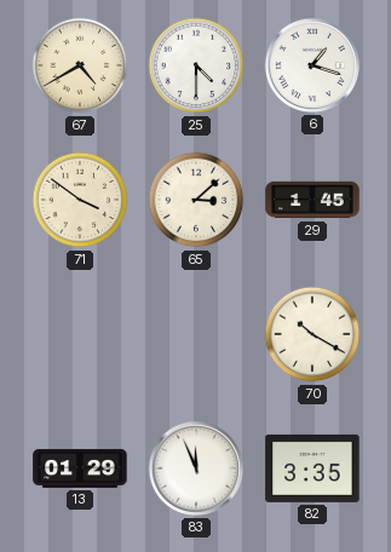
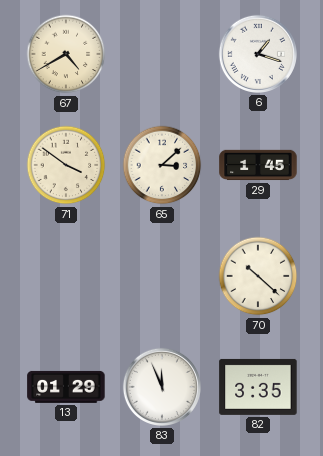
25: 4:30 -> none (196, 65)
70: 10:20 -> 10:22 (258, 276)
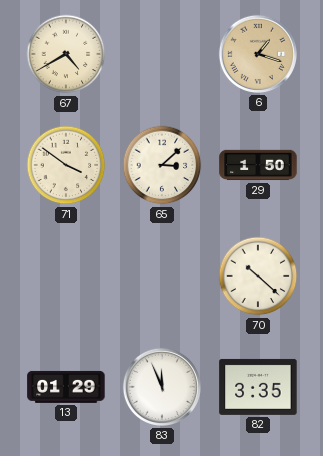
6 dial: white -> champagne (258, 54)
29: 1:45 -> 1:50 (258, 165)
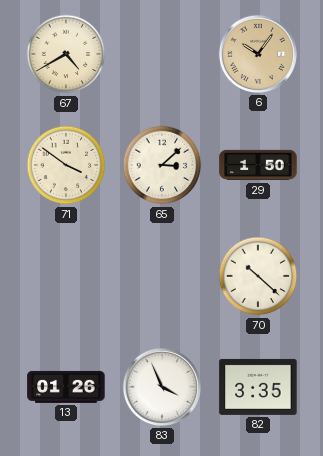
6: 1:18 -> 10:06 (258, 54)
13: 01:29 -> 01:26 (66, 387)
83: 11:56 -> 3:56 (162, 387)
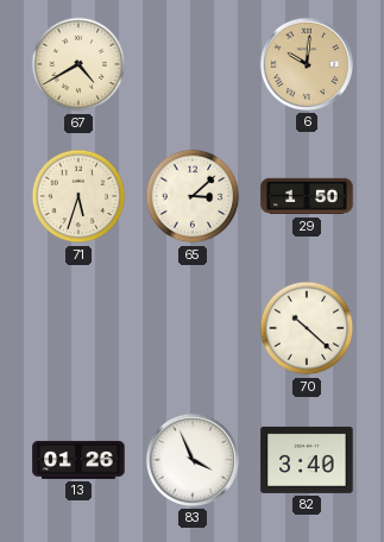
6: 10:06 -> 10:01 (307, 64)
71: 3:51 -> 5:33 (78, 196)
82: 3:35 -> 3:40 (307, 460)
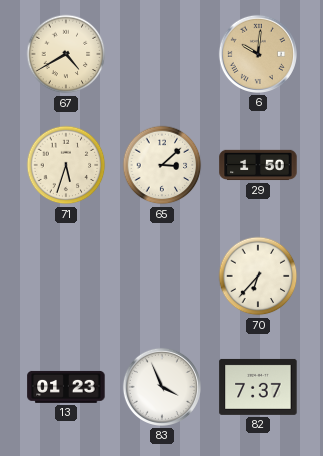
70: 10:22 -> 6:37 (258, 276)
13: 01:26 -> 01:23 (66, 387)
82: 3:40 -> 7:37 (258, 387)
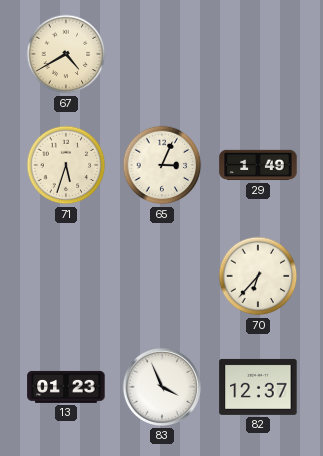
6: 10:01 -> none (258, 54)
65: 3:08 -> 3:04 (162, 165)
29: 1:50 -> 1:49 (258, 165)
82: 7:37 -> 12:37 (258, 387)
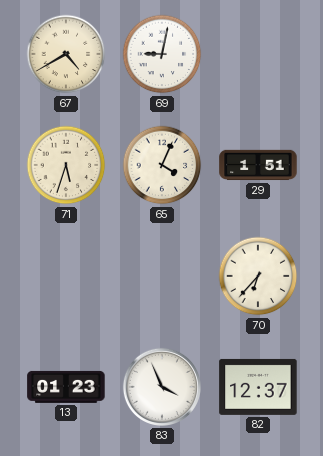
69: none -> 9:02 (162, 54)
65: 3:04 -> 4:04 (162, 165)
29: 1:49 -> 1:51 (258, 165)
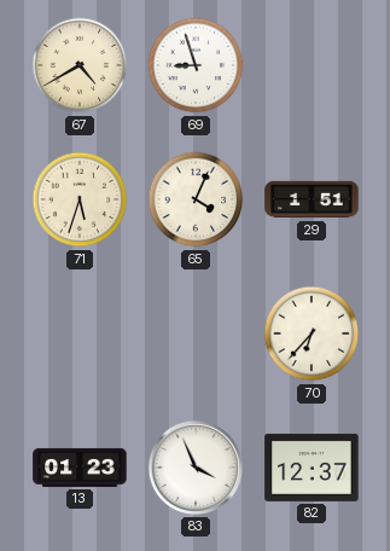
69: 9:02 -> 8:57 (196, 65)
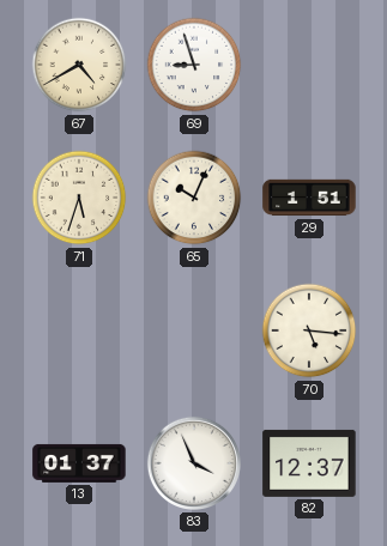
65: 4:04 -> 10:04 (194, 198)
70: 6:37 -> 5:16 (309, 330)
13: 01:23 -> 01:37 (79, 463)
